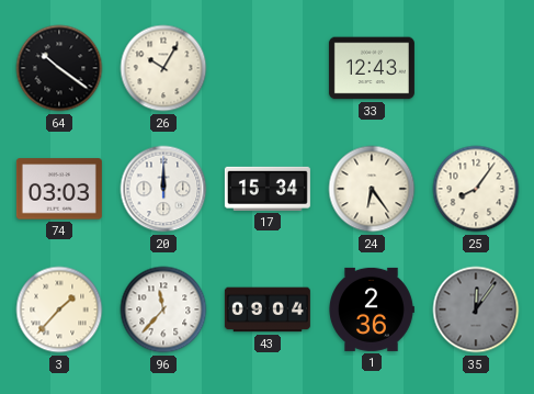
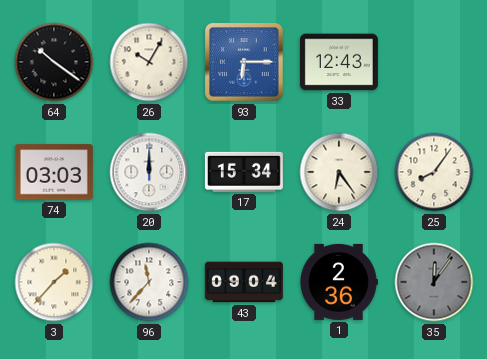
93: none -> 6:15 (244, 62)
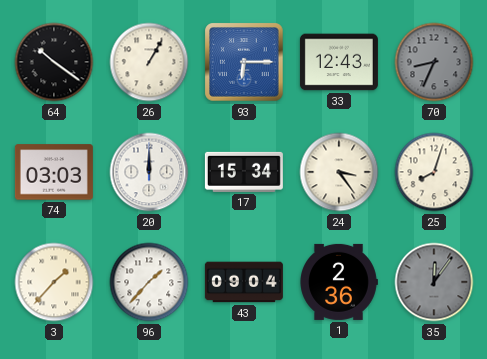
26: 10:05 -> 1:05 (149, 62)
70: none -> 8:34 (434, 62)
24: 6:24 -> 3:24 (339, 172)
25: 8:06 -> 8:03 (434, 172)
96: 11:37 -> 1:37 (149, 282)
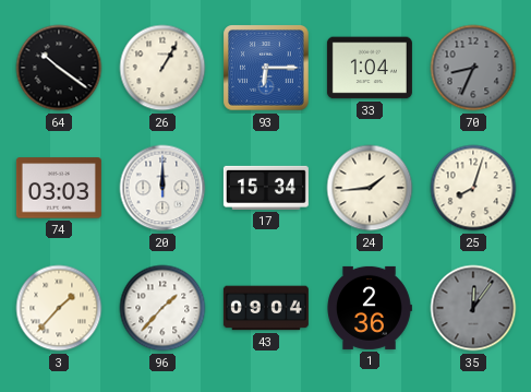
33: 12:43 -> 1:04 (370, 68)
24: 3:24 -> 1:44 (370, 188)
